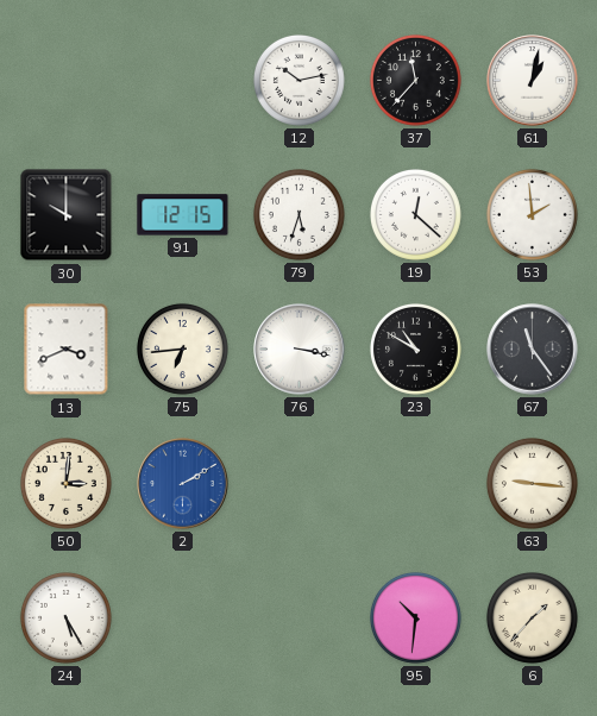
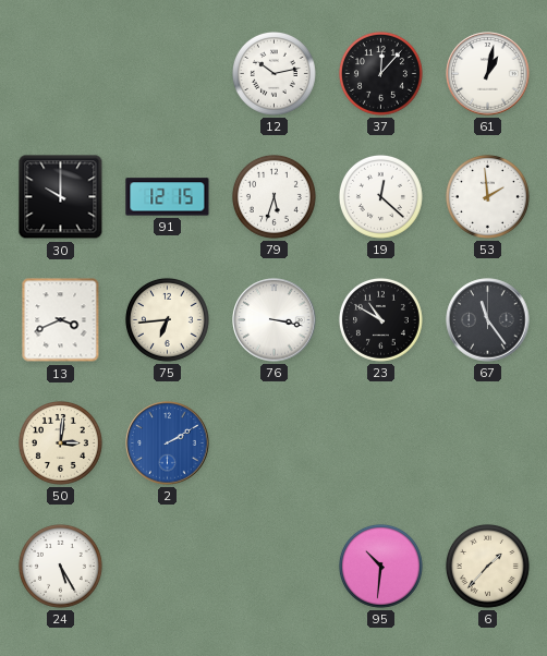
37: 11:37 -> 12:07 (380, 73)
63: 9:16 -> none (532, 483)
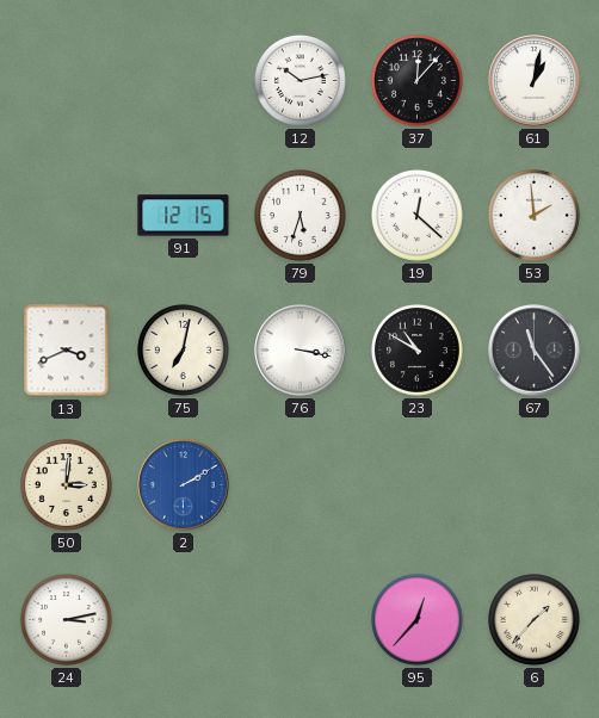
30: 10:00 -> none (61, 197)
75: 6:44 -> 7:02 (183, 349)
24: 5:25 -> 3:13 (66, 619)
95: 10:31 -> 12:37 (416, 619)
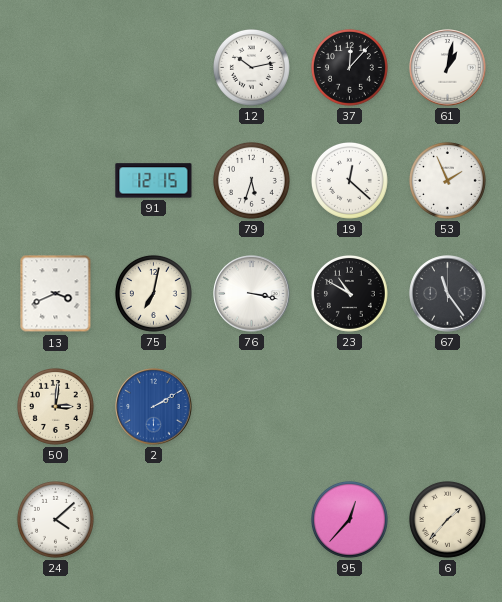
53: 1:59 -> 1:56 (447, 180)
24: 3:13 -> 4:08 (55, 519)
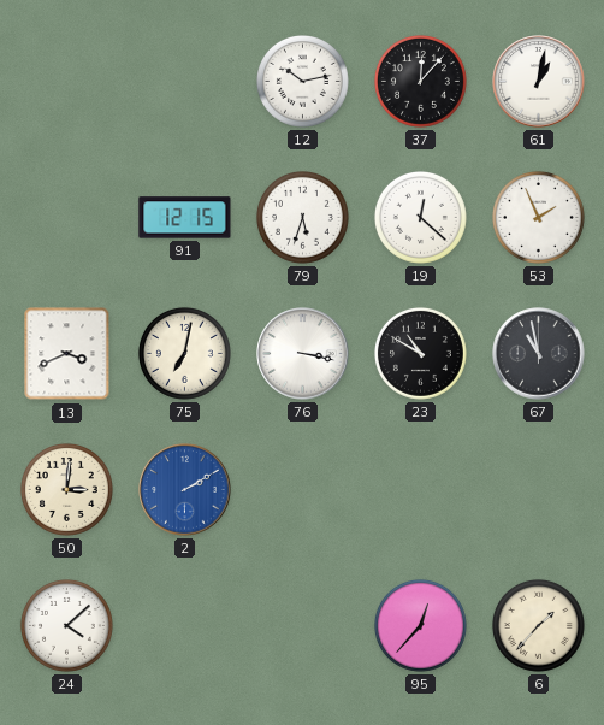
67: 11:24 -> 10:58 (539, 354)
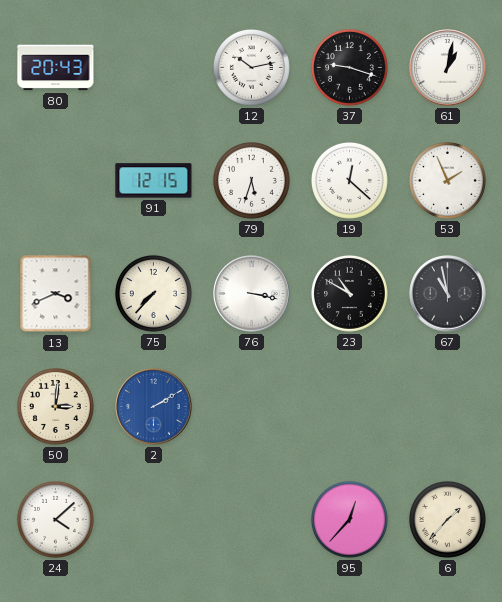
80: none -> 20:43 (56, 68)
37: 12:07 -> 9:18 (349, 67)
75: 7:02 -> 7:37 (153, 293)
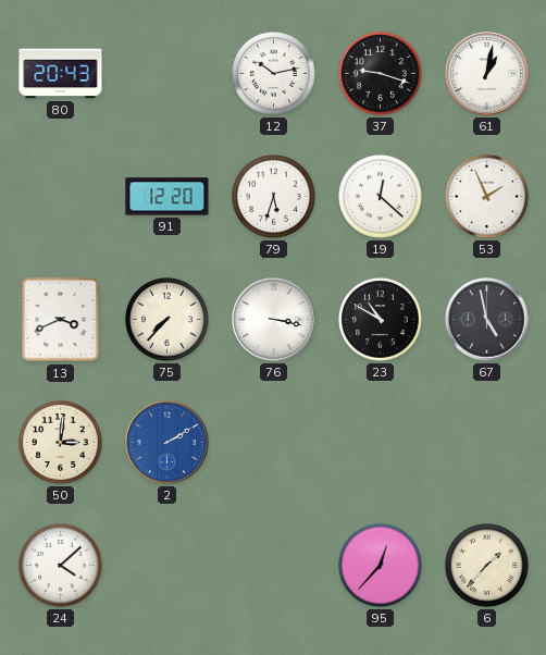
91: 12:15 -> 12:20 (167, 197)
67: 10:58 -> 4:58 (487, 320)
